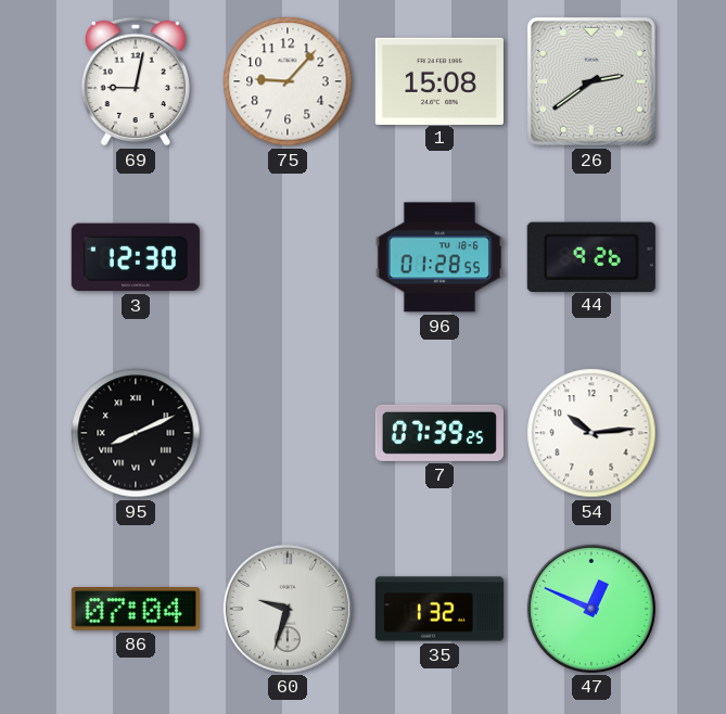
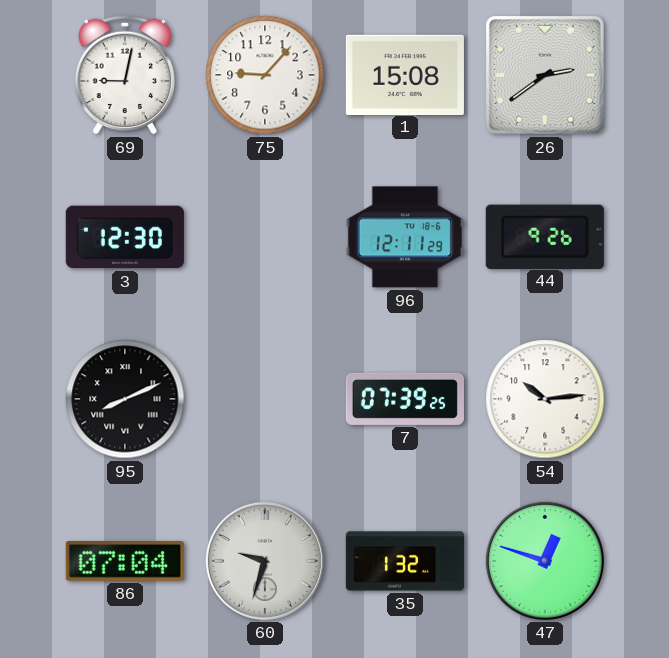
96: 01:28 -> 12:11 (405, 237)
47: 12:49 -> 12:48 (545, 561)
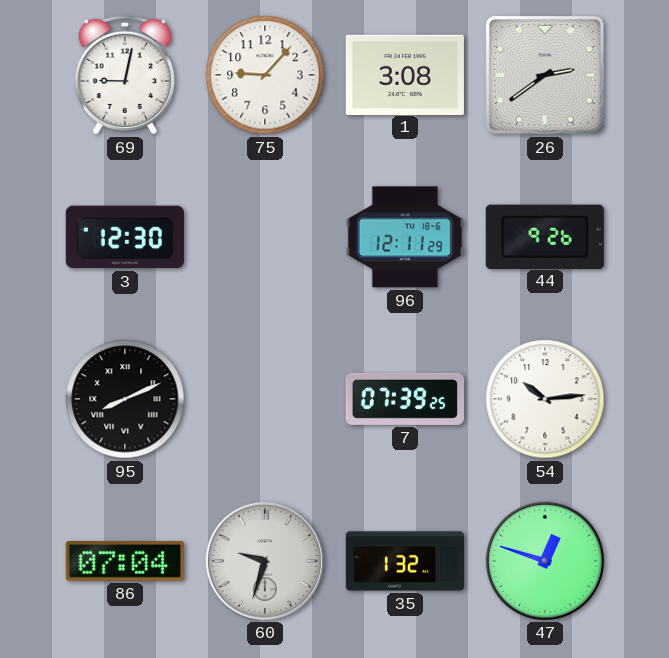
1: 15:08 -> 3:08 (405, 74)
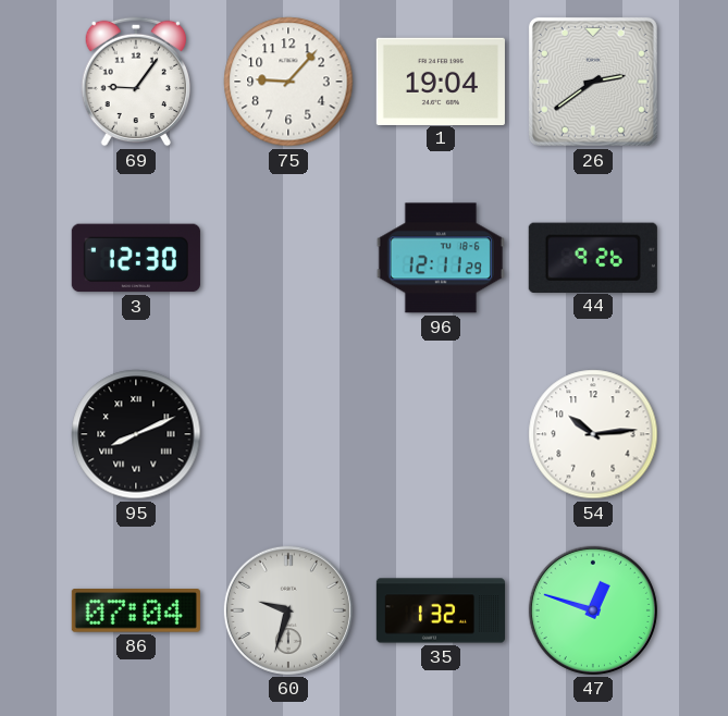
69: 9:02 -> 9:06 (135, 82)
1: 3:08 -> 19:04 (441, 81)
7: 07:39 -> none (405, 399)
